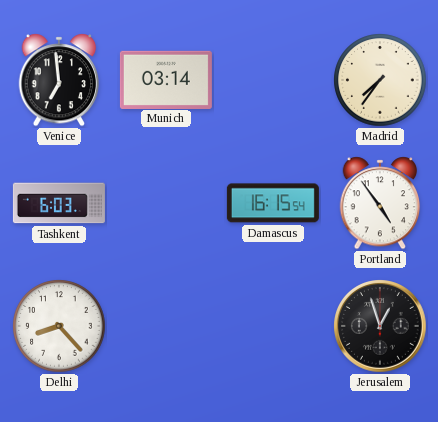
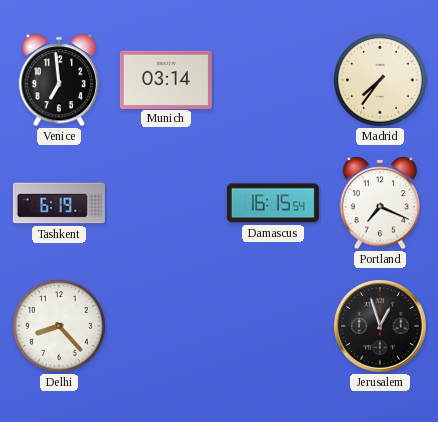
Tashkent: 6:03 -> 6:19 (59, 203)
Portland: 4:54 -> 7:19 (380, 203)
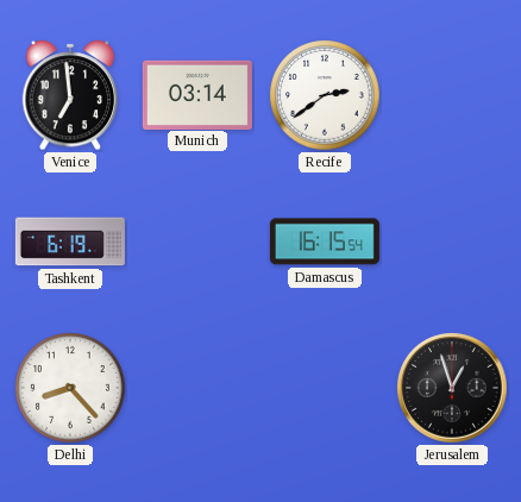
Recife: none -> 2:39 (325, 95)
Madrid: 7:36 -> none (380, 80)
Portland: 7:19 -> none (380, 203)
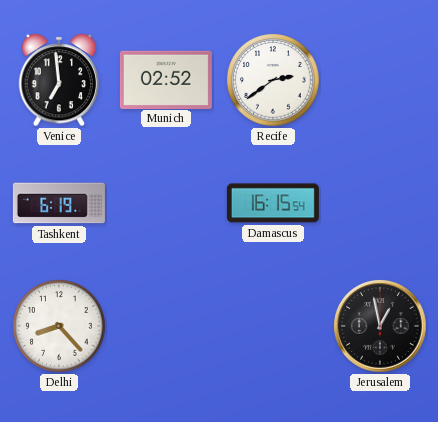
Munich: 03:14 -> 02:52 (166, 79)
Jerusalem: 12:57 -> 12:58 (381, 327)
